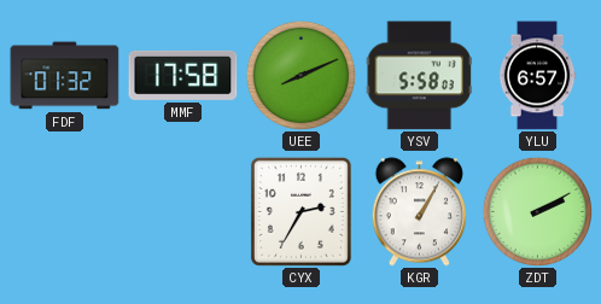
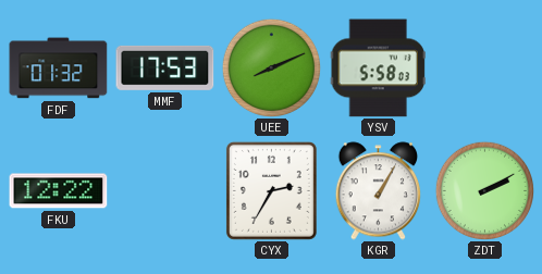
MMF: 17:58 -> 17:53 (165, 67)
YLU: 6:57 -> none (537, 76)
FKU: none -> 12:22 (59, 191)
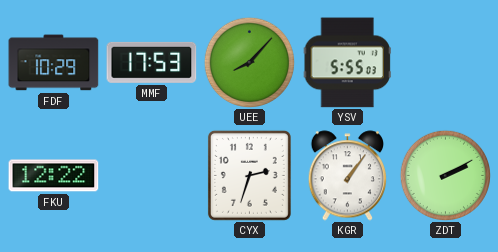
FDF: 01:32 -> 10:29 (54, 63)
UEE: 8:11 -> 8:07 (249, 62)
YSV: 5:58 -> 5:55 (347, 63)
CYX: 2:35 -> 2:33 (249, 175)
KGR: 1:05 -> 1:06 (347, 176)
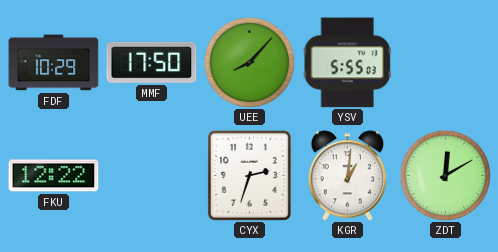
MMF: 17:53 -> 17:50 (152, 62)
KGR: 1:06 -> 1:01 (347, 176)
ZDT: 2:10 -> 12:10 (445, 175)
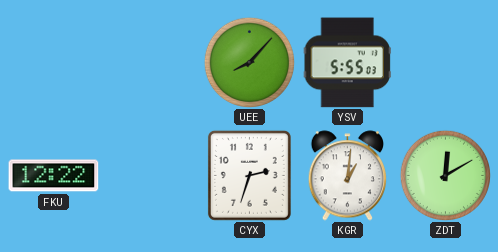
FDF: 10:29 -> none (54, 63)
MMF: 17:50 -> none (152, 62)
